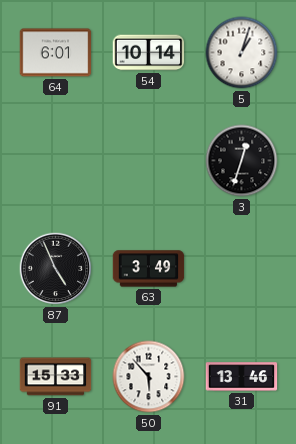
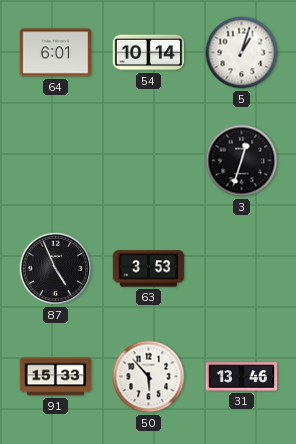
63: 3:49 -> 3:53 (149, 269)
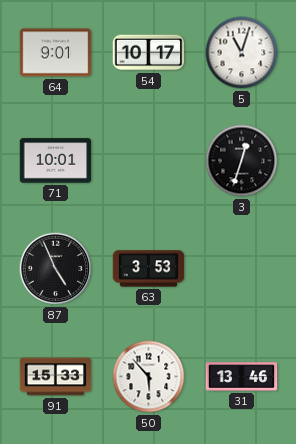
64: 6:01 -> 9:01 (56, 53)
54: 10:14 -> 10:17 (149, 53)
5: 1:03 -> 11:03 (242, 53)
71: none -> 10:01 (56, 161)
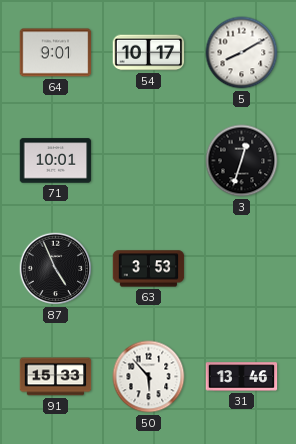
5: 11:03 -> 8:10 (242, 53)
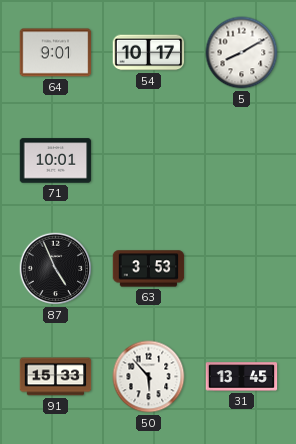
3: 12:33 -> none (242, 161)
31: 13:46 -> 13:45 (242, 377)
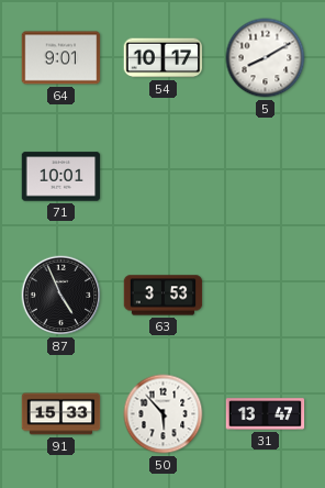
31: 13:45 -> 13:47 (266, 414)
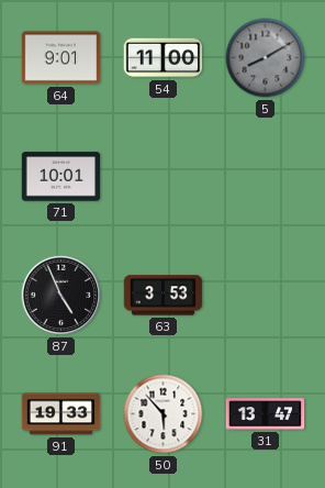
54: 10:17 -> 11:00 (164, 58)
5 dial: white -> grey (266, 58)
91: 15:33 -> 19:33 (61, 414)
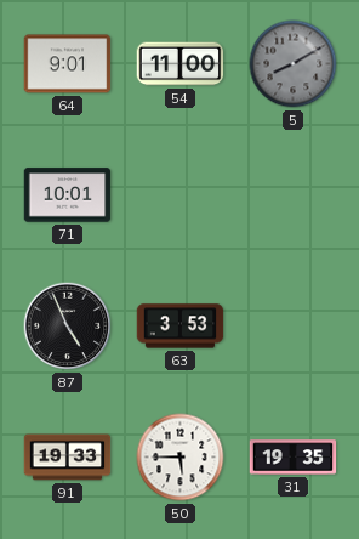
50: 5:53 -> 5:45 (181, 458)
31: 13:47 -> 19:35 (294, 458)
